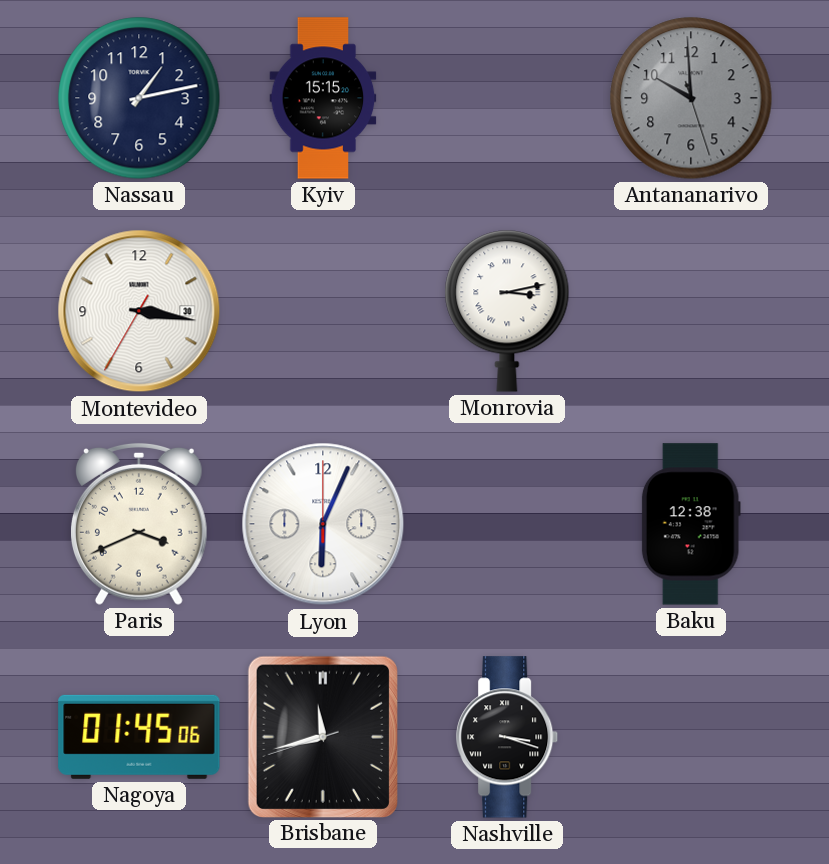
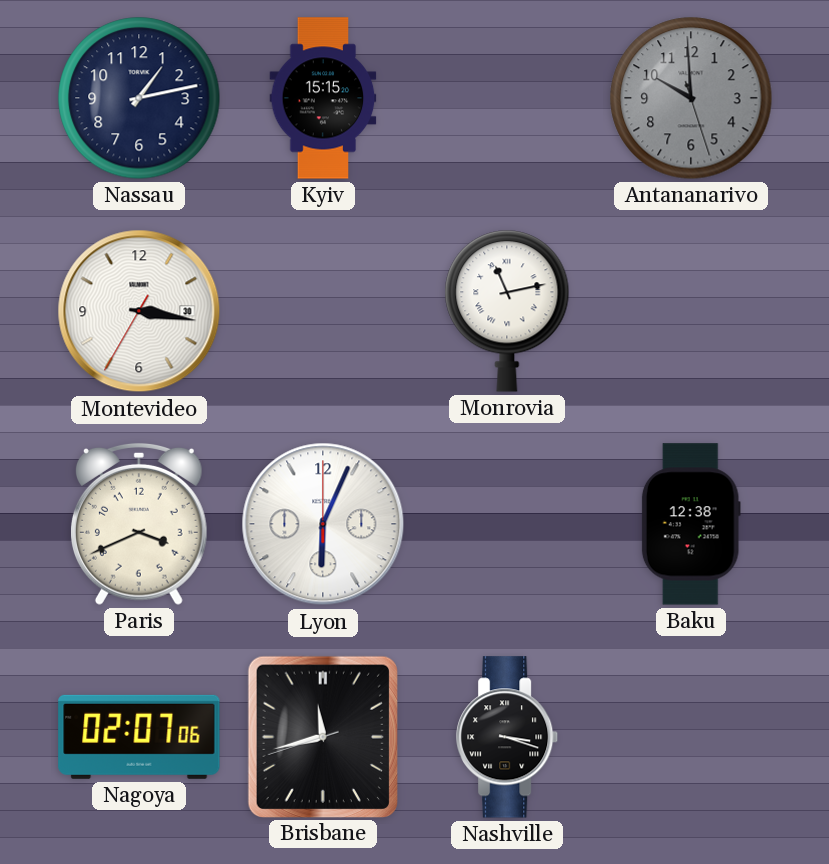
Monrovia: 3:13 -> 11:13 (507, 311)
Nagoya: 01:45 -> 02:07 (139, 737)
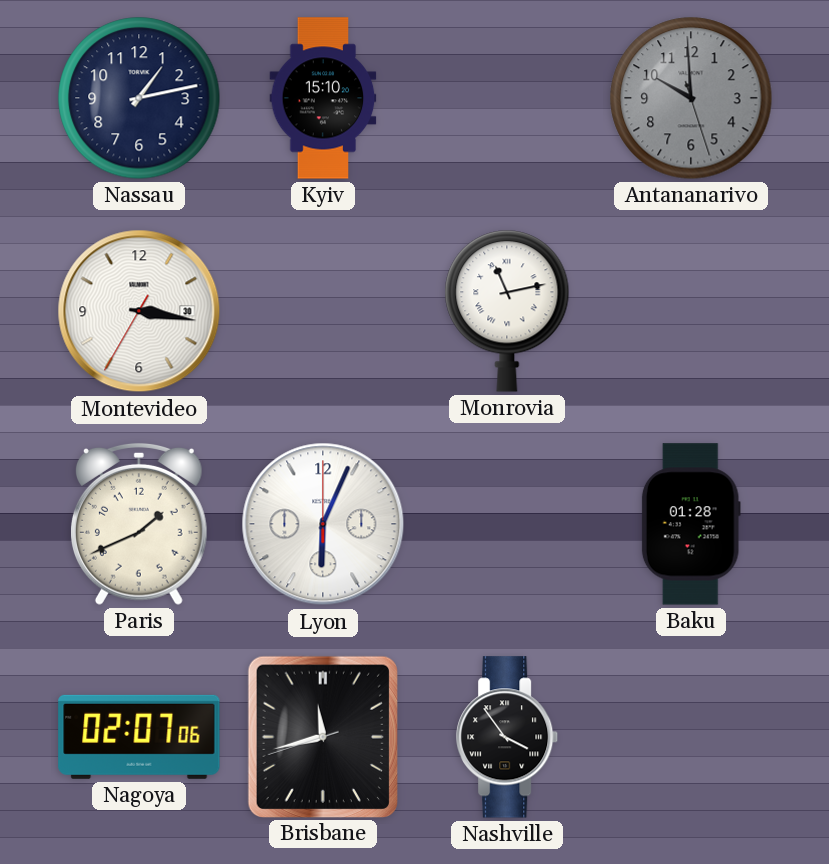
Kyiv: 15:15 -> 15:10 (323, 98)
Paris: 3:41 -> 1:41 (139, 524)
Baku: 12:38 -> 01:28 (691, 524)
Nashville: 3:18 -> 3:54 (508, 737)
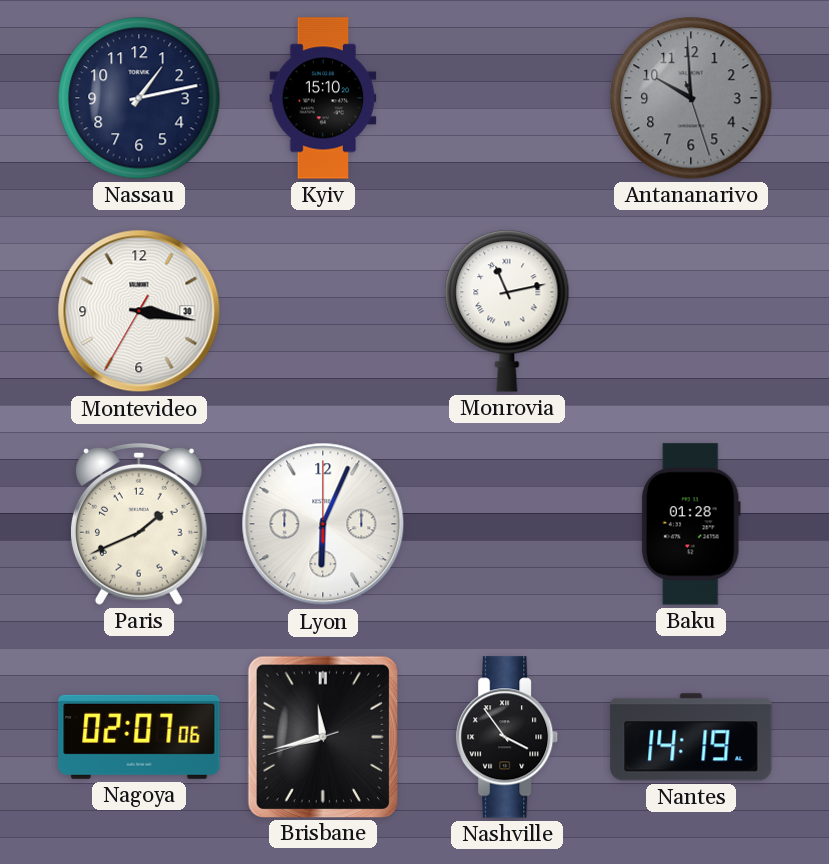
Nantes: none -> 14:19 (691, 737)
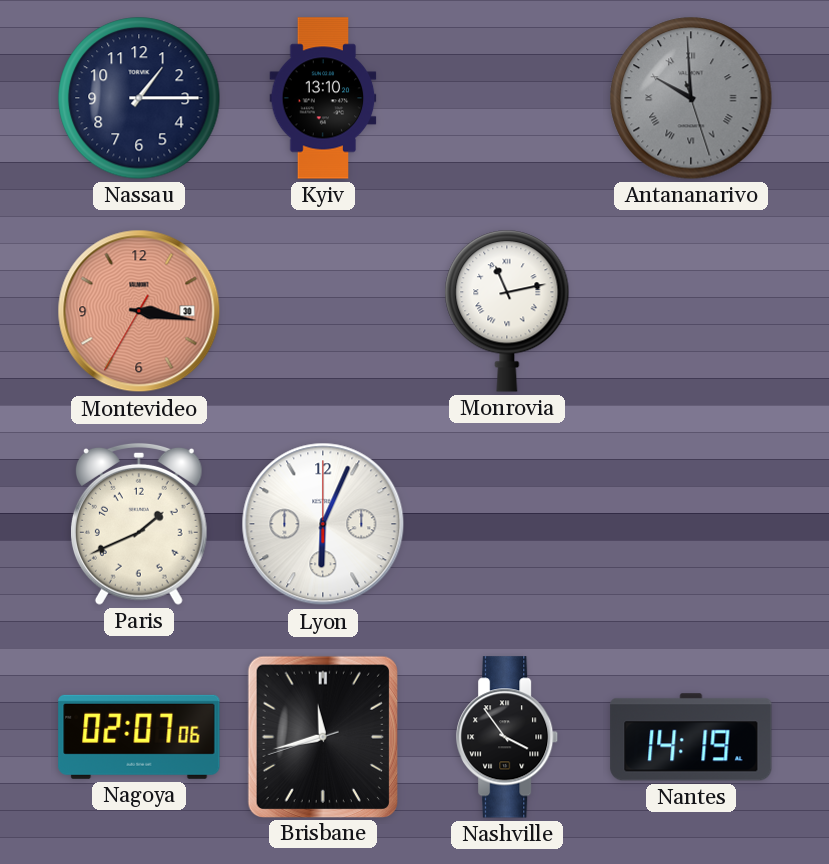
Nassau: 1:13 -> 1:15 (139, 98)
Kyiv: 15:10 -> 13:10 (323, 98)
Antananarivo numerals: Arabic -> Roman (691, 98)
Montevideo dial: white -> salmon (139, 311)
Baku: 01:28 -> none (691, 524)
